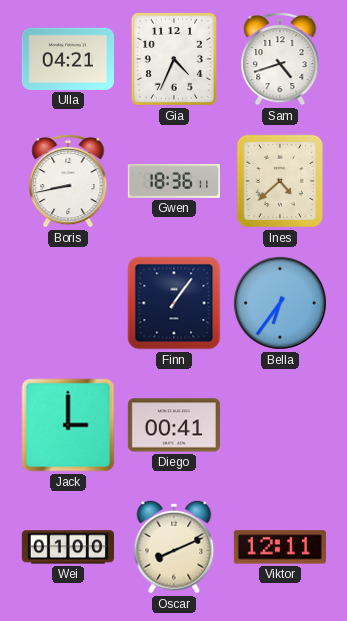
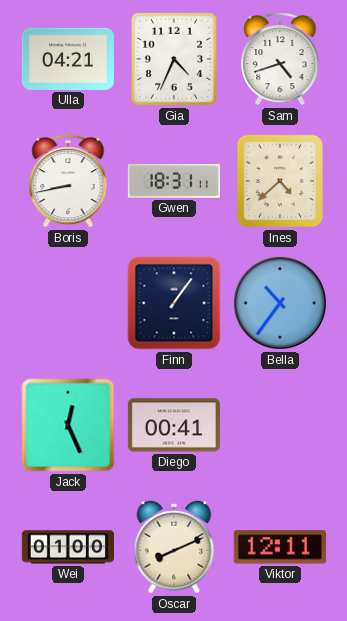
Gwen: 18:36 -> 18:31 (174, 181)
Bella: 6:36 -> 10:36 (280, 303)
Jack: 3:00 -> 12:26 (68, 425)
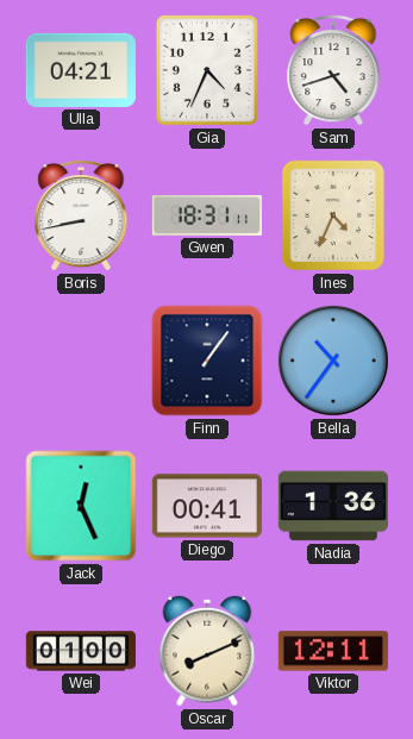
Ines: 4:38 -> 4:34 (332, 215)
Nadia: none -> 1:36 (333, 506)
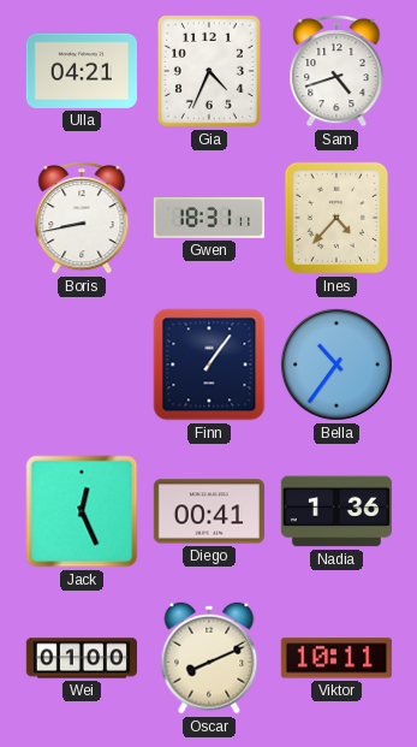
Ines: 4:34 -> 4:37 (335, 218)
Viktor: 12:11 -> 10:11 (336, 658)
